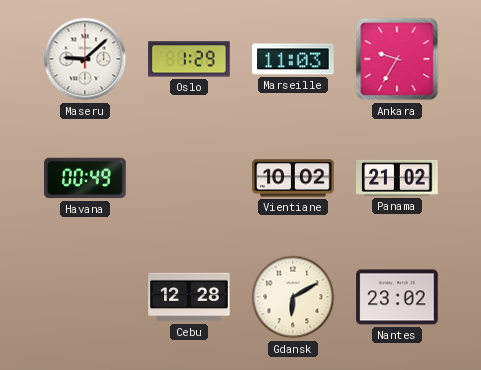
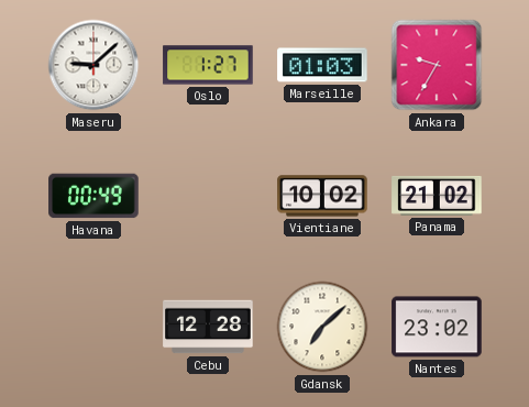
Oslo: 1:29 -> 1:27 (208, 65)
Marseille: 11:03 -> 01:03 (322, 65)
Gdansk: 6:10 -> 7:08 (322, 327)
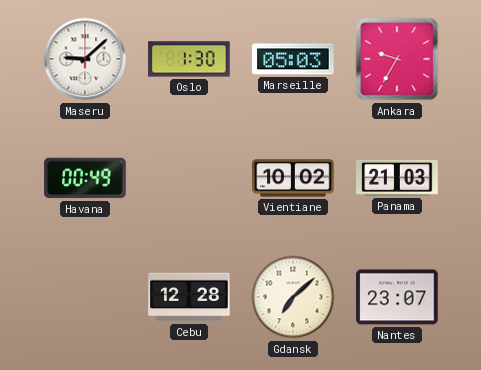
Oslo: 1:27 -> 1:30 (189, 59)
Marseille: 01:03 -> 05:03 (293, 59)
Panama: 21:02 -> 21:03 (397, 178)
Nantes: 23:02 -> 23:07 (397, 297)
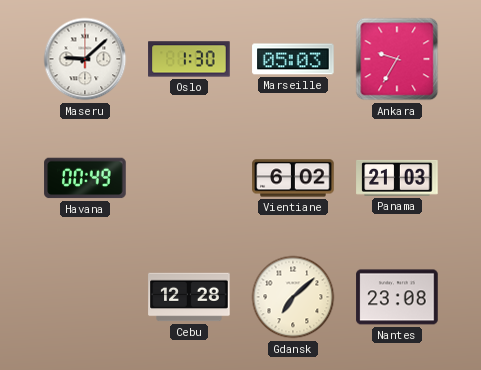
Vientiane: 10:02 -> 6:02 (293, 178)
Nantes: 23:07 -> 23:08 (397, 297)
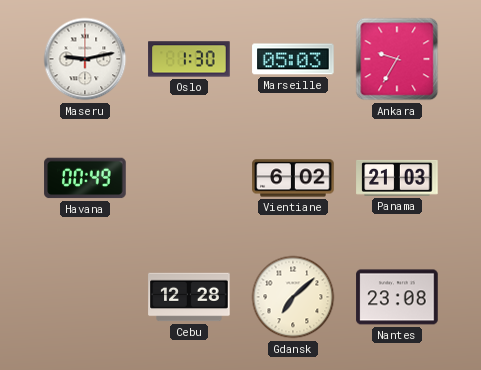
Maseru: 9:08 -> 9:13 (85, 59)
